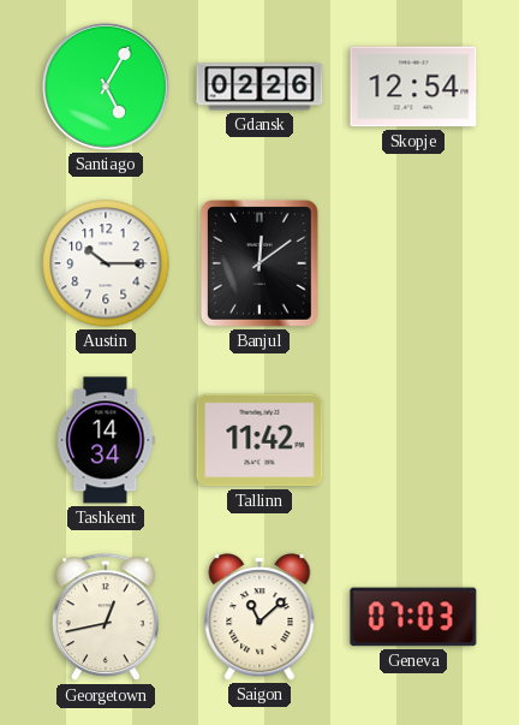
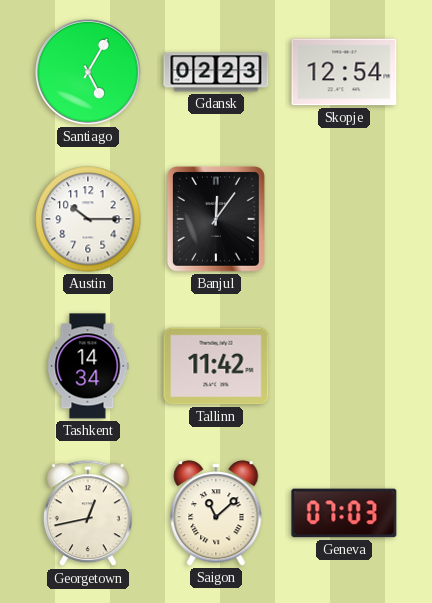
Gdansk: 02:26 -> 02:23 (216, 72)
Banjul: 12:09 -> 12:06 (216, 220)
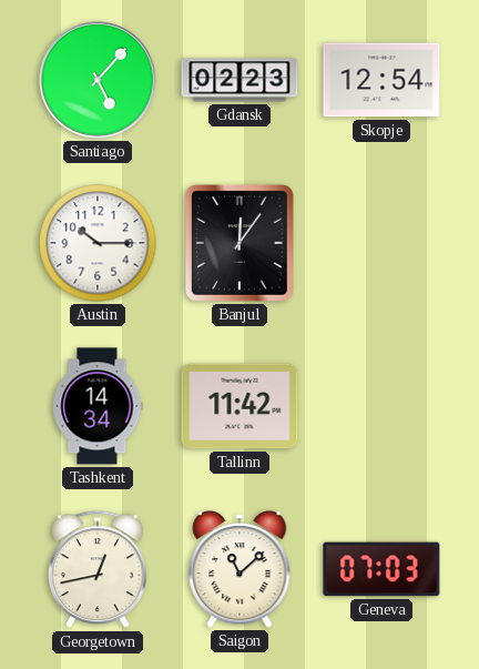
Santiago: 5:05 -> 5:07 (98, 80)
